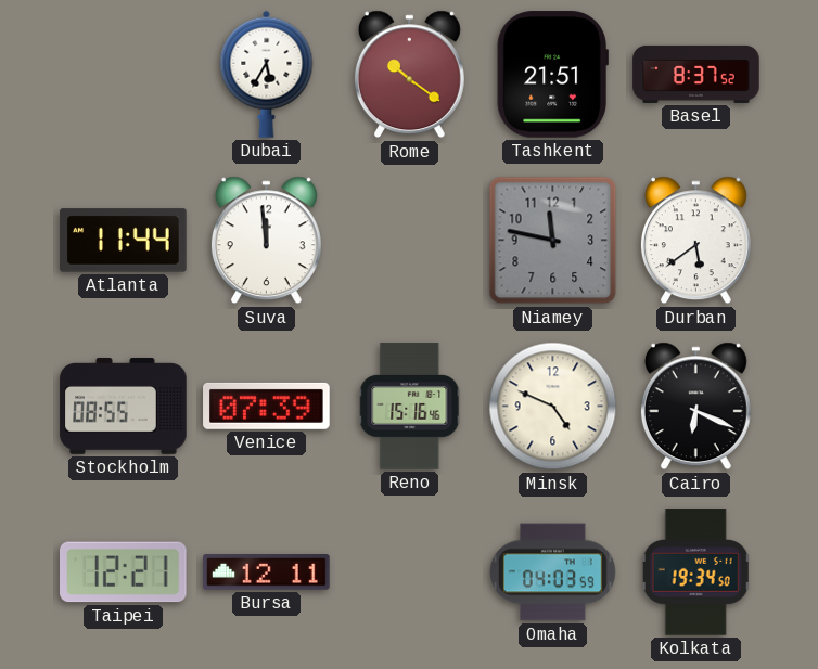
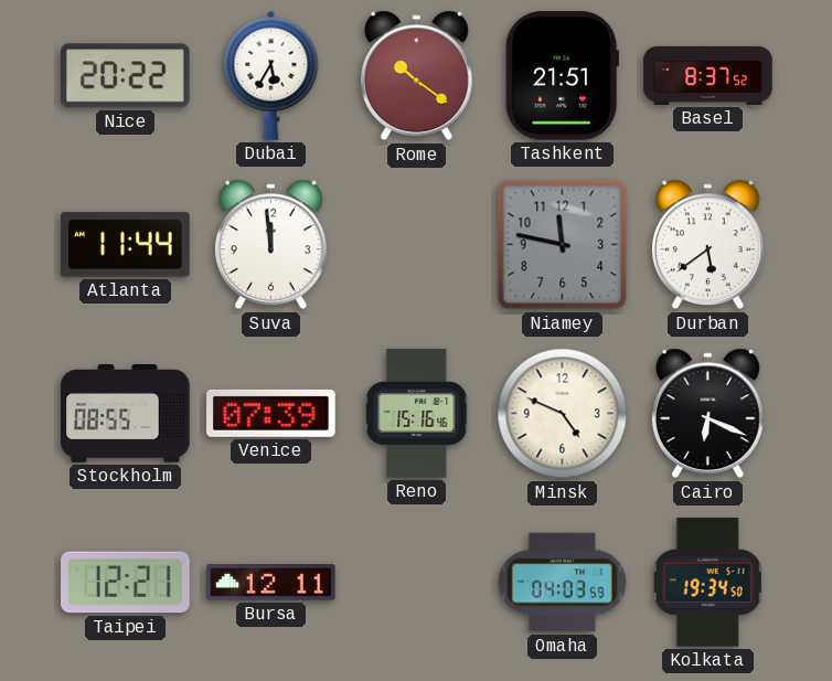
Nice: none -> 20:22 (126, 76)
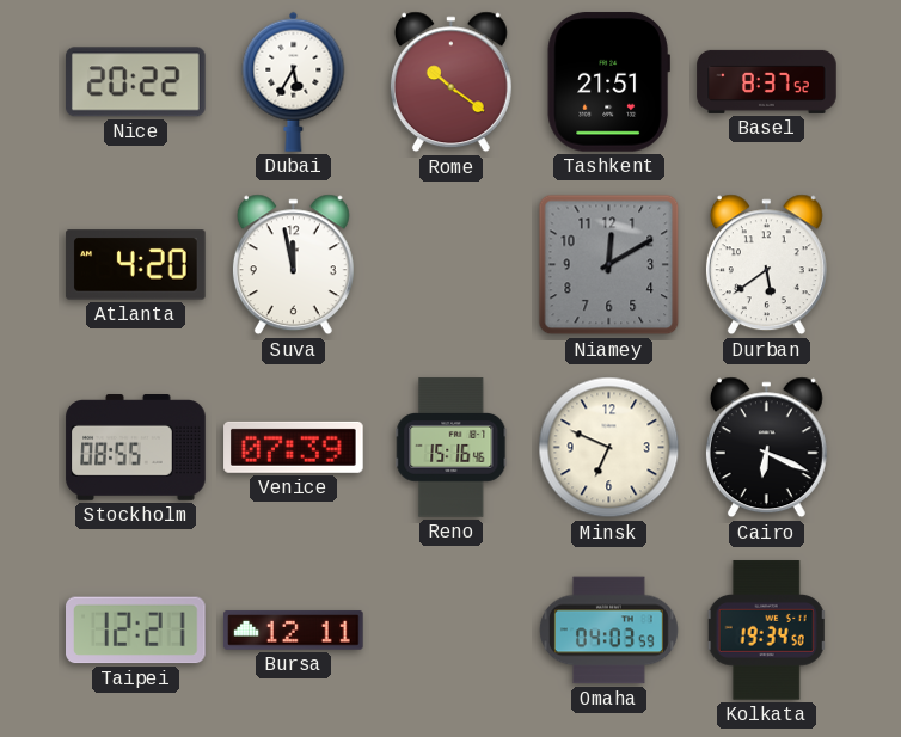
Atlanta: 11:44 -> 4:20 (136, 265)
Suva: 11:59 -> 11:58 (293, 265)
Niamey: 11:47 -> 12:10 (609, 265)
Minsk: 4:49 -> 6:49 (609, 448)
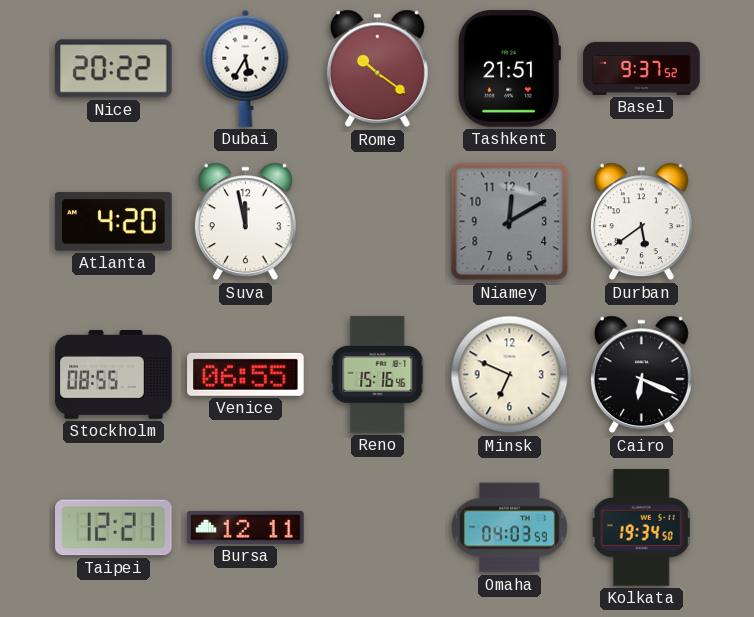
Basel: 8:37 -> 9:37 (642, 68)
Venice: 07:39 -> 06:55 (246, 374)
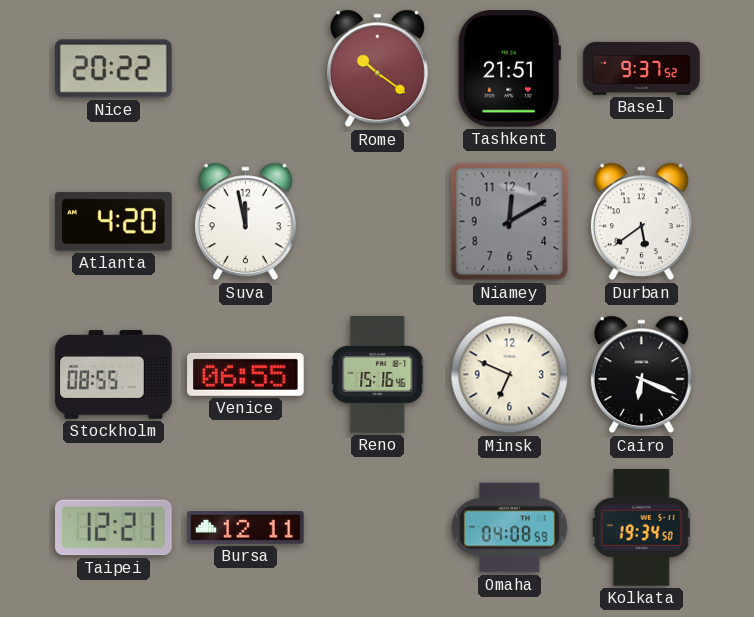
Dubai: 5:35 -> none (246, 68)
Omaha: 04:03 -> 04:08 (509, 528)
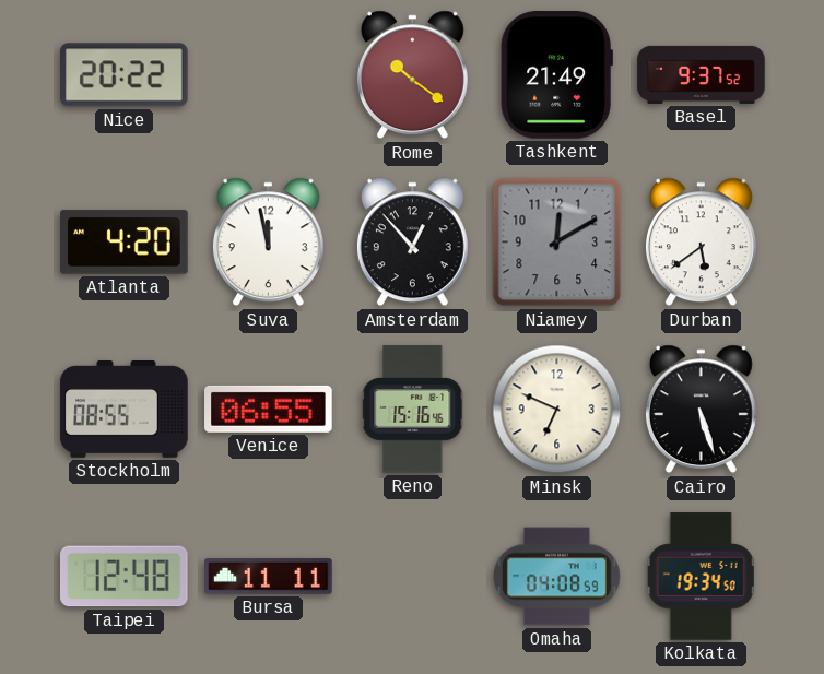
Tashkent: 21:51 -> 21:49 (556, 75)
Amsterdam: none -> 12:53 (412, 243)
Cairo: 6:19 -> 5:27 (701, 410)
Taipei: 12:21 -> 12:48 (125, 577)
Bursa: 12:11 -> 11:11 (269, 577)
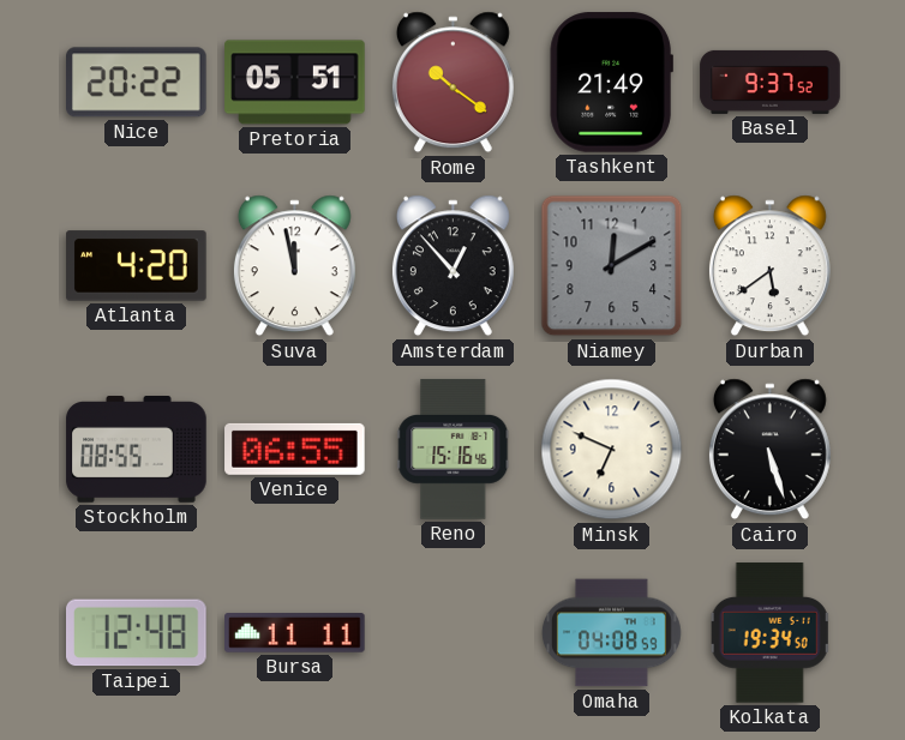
Pretoria: none -> 05:51 (295, 83)
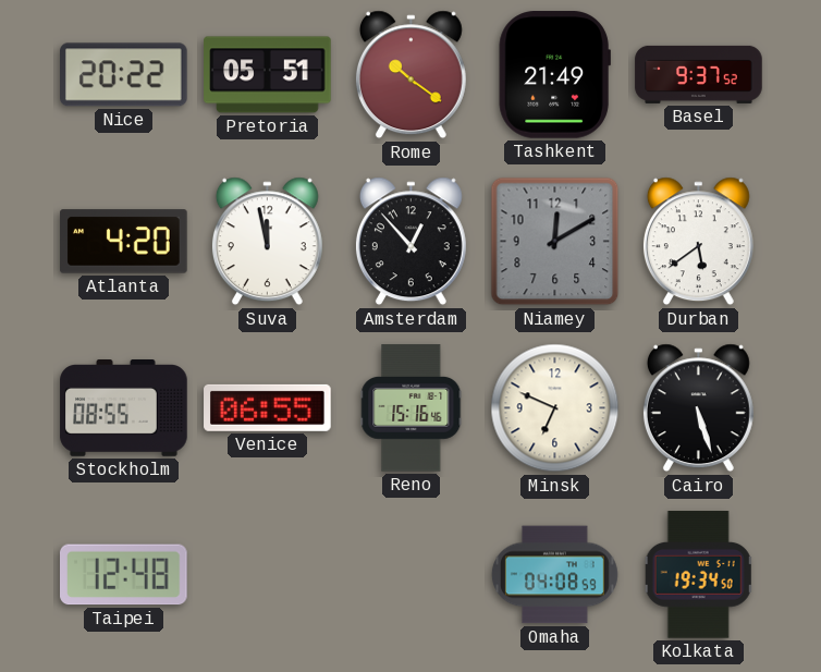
Bursa: 11:11 -> none (295, 633)
